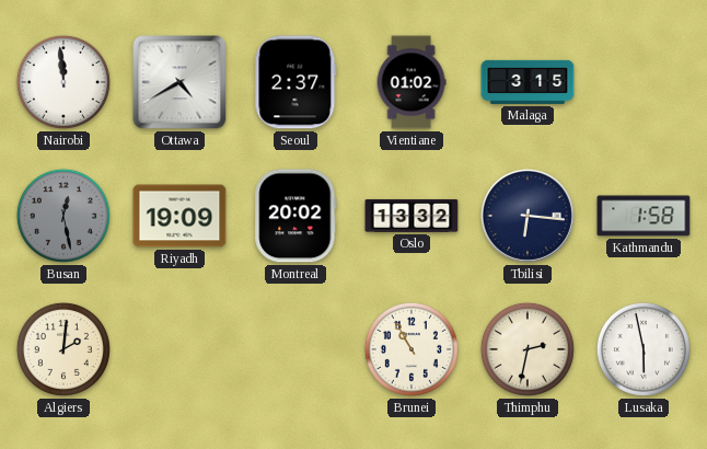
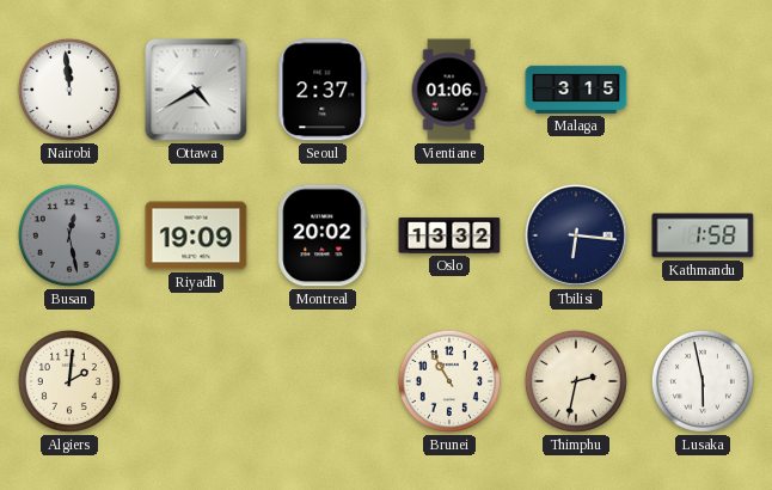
Vientiane: 01:02 -> 01:06 (449, 90)
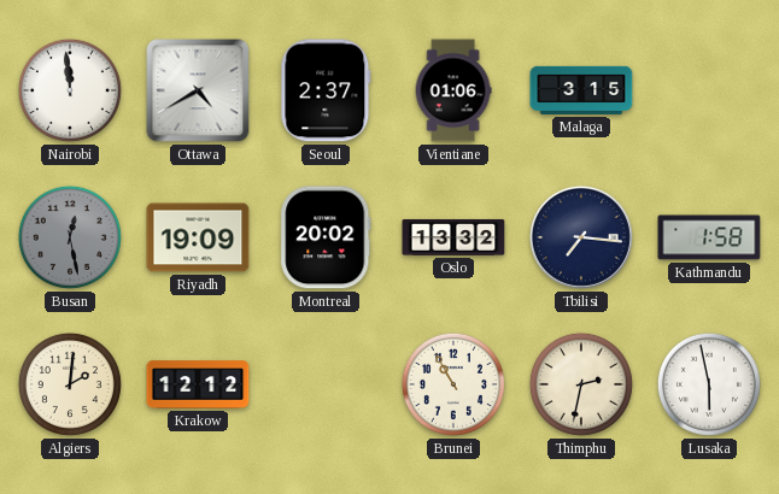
Tbilisi: 6:16 -> 7:16 (581, 237)
Krakow: none -> 12:12 (198, 384)
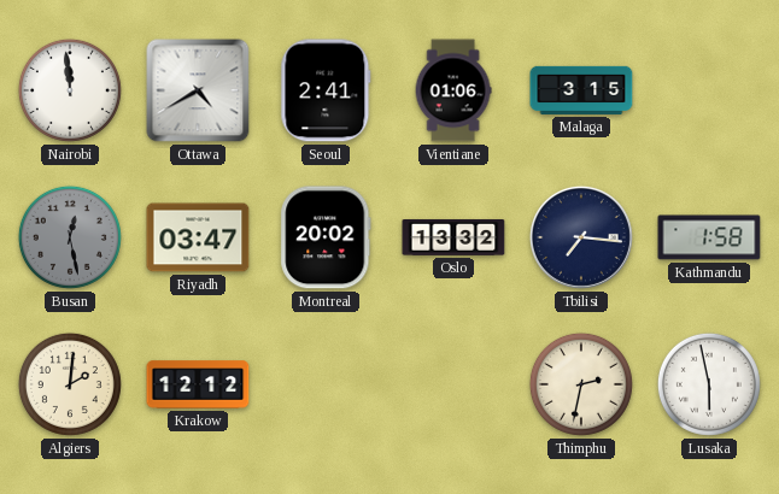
Seoul: 2:37 -> 2:41 (326, 90)
Riyadh: 19:09 -> 03:47 (198, 237)
Brunei: 10:55 -> none (453, 384)
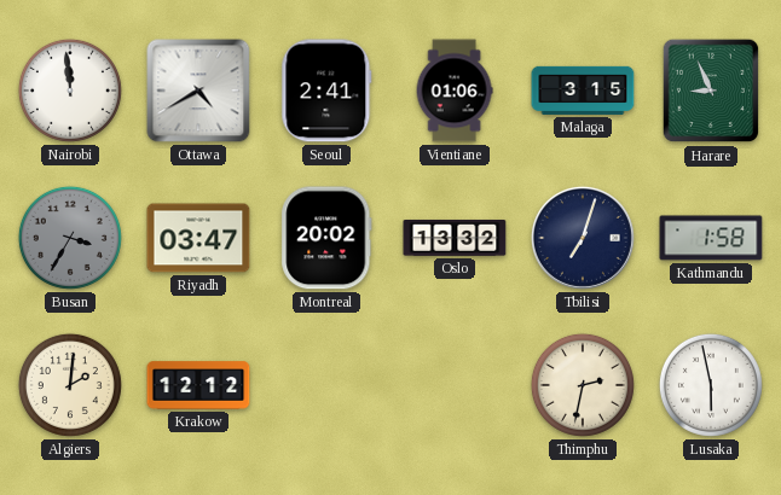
Harare: none -> 8:56 (711, 91)
Busan: 12:28 -> 3:35 (70, 238)
Tbilisi: 7:16 -> 7:03 (583, 238)
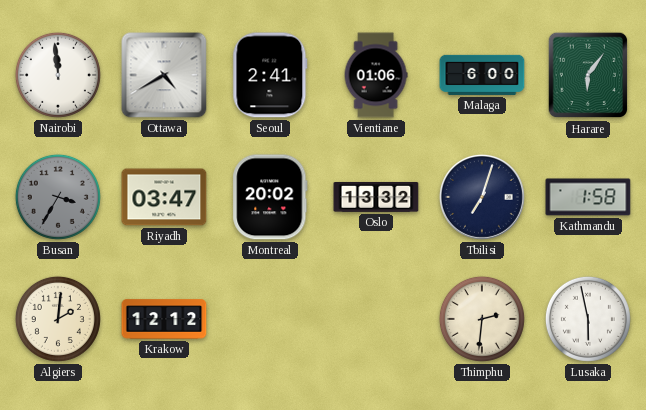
Malaga: 3:15 -> 6:00 (482, 75)
Harare: 8:56 -> 6:06 (588, 75)
Thimphu: 2:32 -> 2:31 (482, 319)
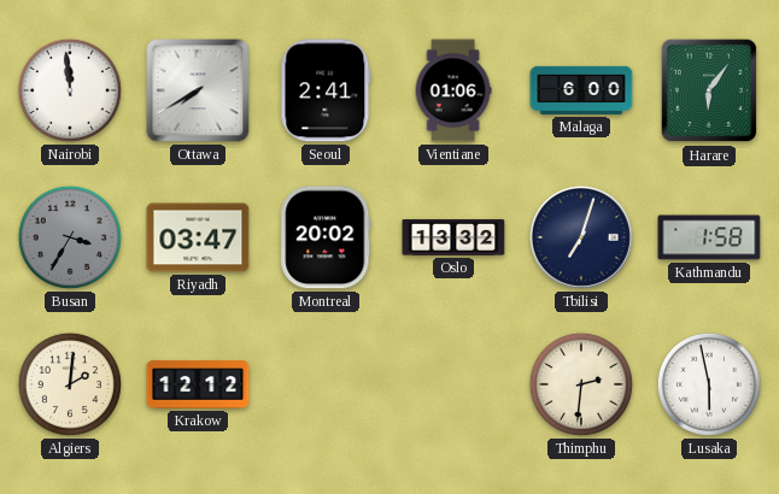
Ottawa: 4:40 -> 7:40 (198, 90)
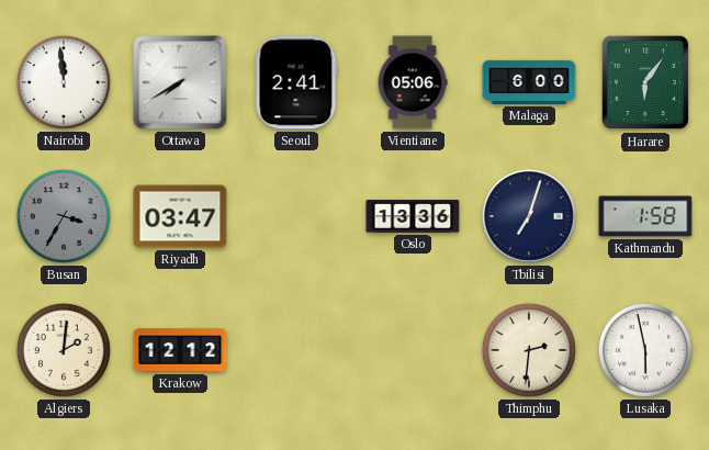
Vientiane: 01:06 -> 05:06 (413, 82)
Montreal: 20:02 -> none (326, 237)
Oslo: 13:32 -> 13:36 (413, 216)
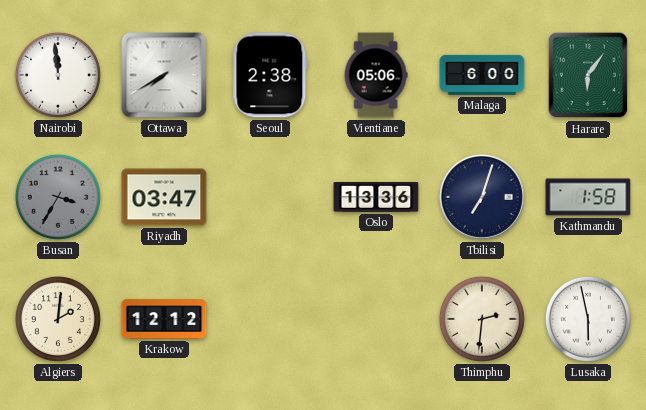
Seoul: 2:41 -> 2:38 (270, 75)
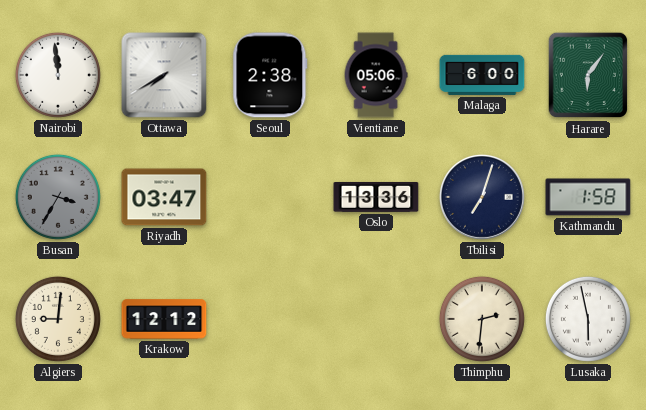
Algiers: 2:01 -> 9:01 (58, 319)
